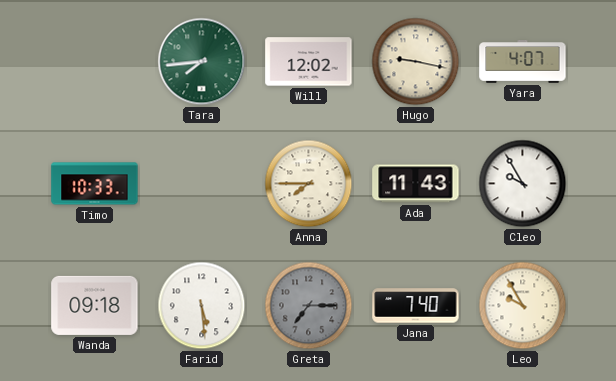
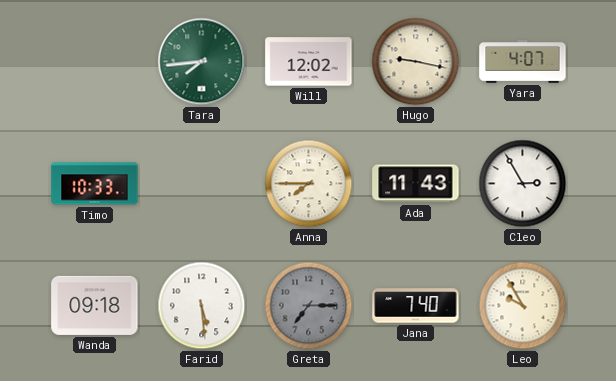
Cleo: 9:55 -> 2:55 (523, 184)
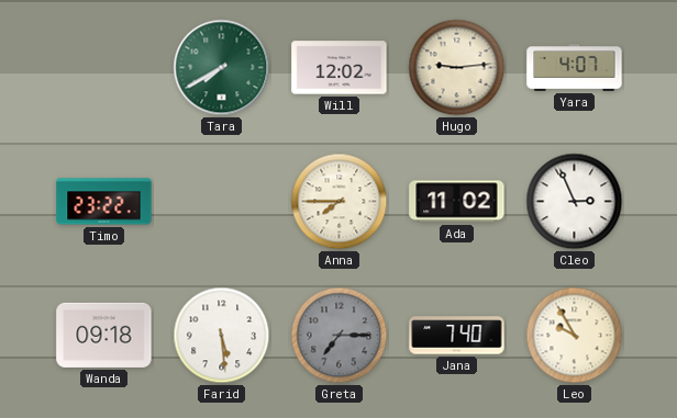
Tara: 7:44 -> 7:40 (222, 68)
Hugo: 9:17 -> 9:14 (457, 68)
Timo: 10:33 -> 23:22 (104, 202)
Ada: 11:43 -> 11:02 (457, 202)
Cleo: 2:55 -> 2:56 (575, 202)
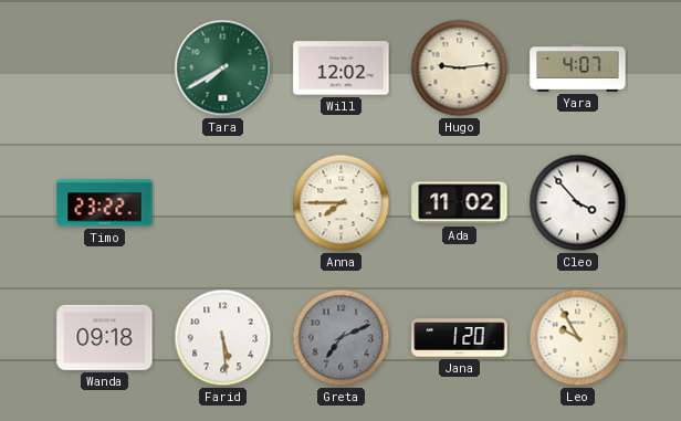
Cleo: 2:56 -> 3:53 (578, 203)
Greta: 7:15 -> 7:11 (342, 338)
Jana: 7:40 -> 1:20 (460, 338)
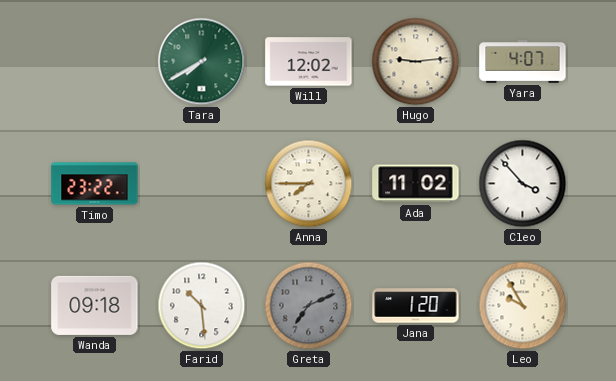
Farid: 5:29 -> 10:29 (202, 306)
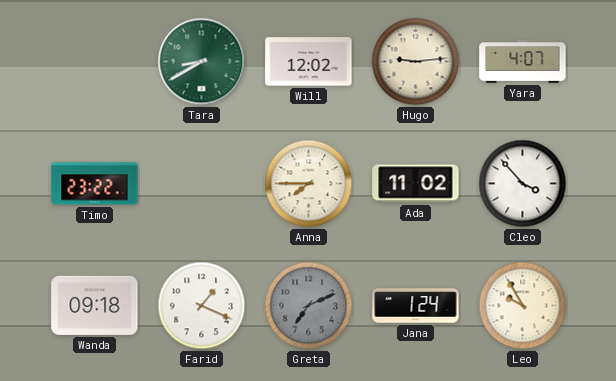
Tara: 7:40 -> 8:40 (202, 62)
Farid: 10:29 -> 1:19 (202, 306)
Jana: 1:20 -> 1:24 (416, 306)
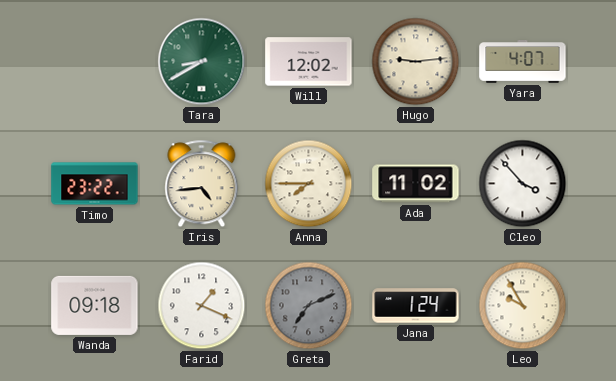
Iris: none -> 4:44 (202, 184)
